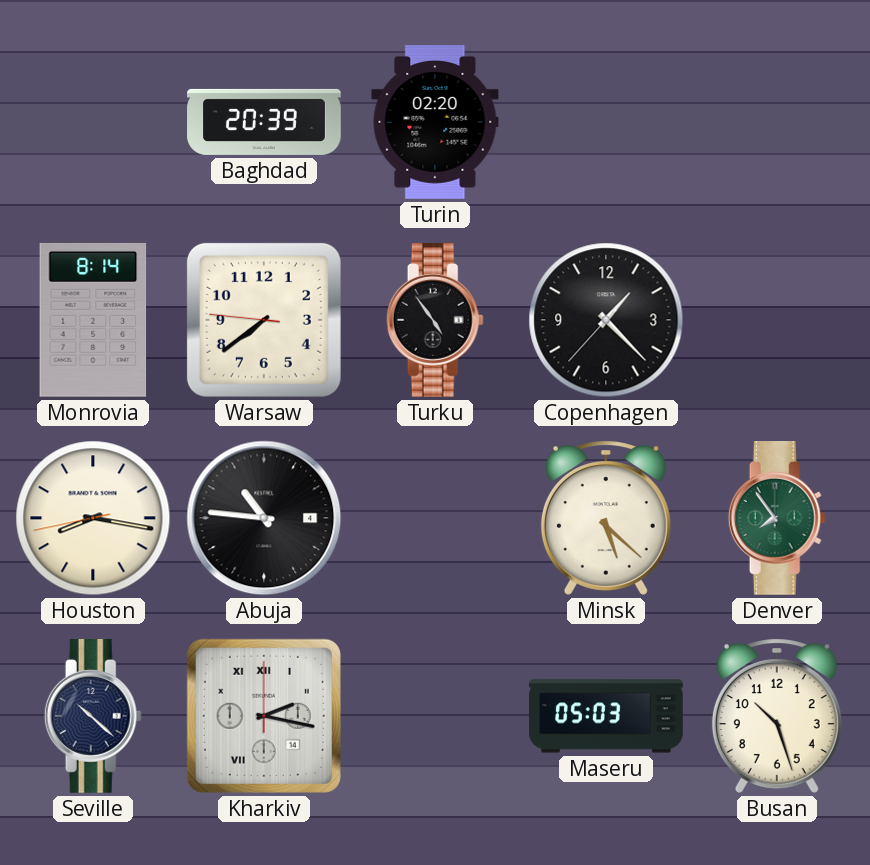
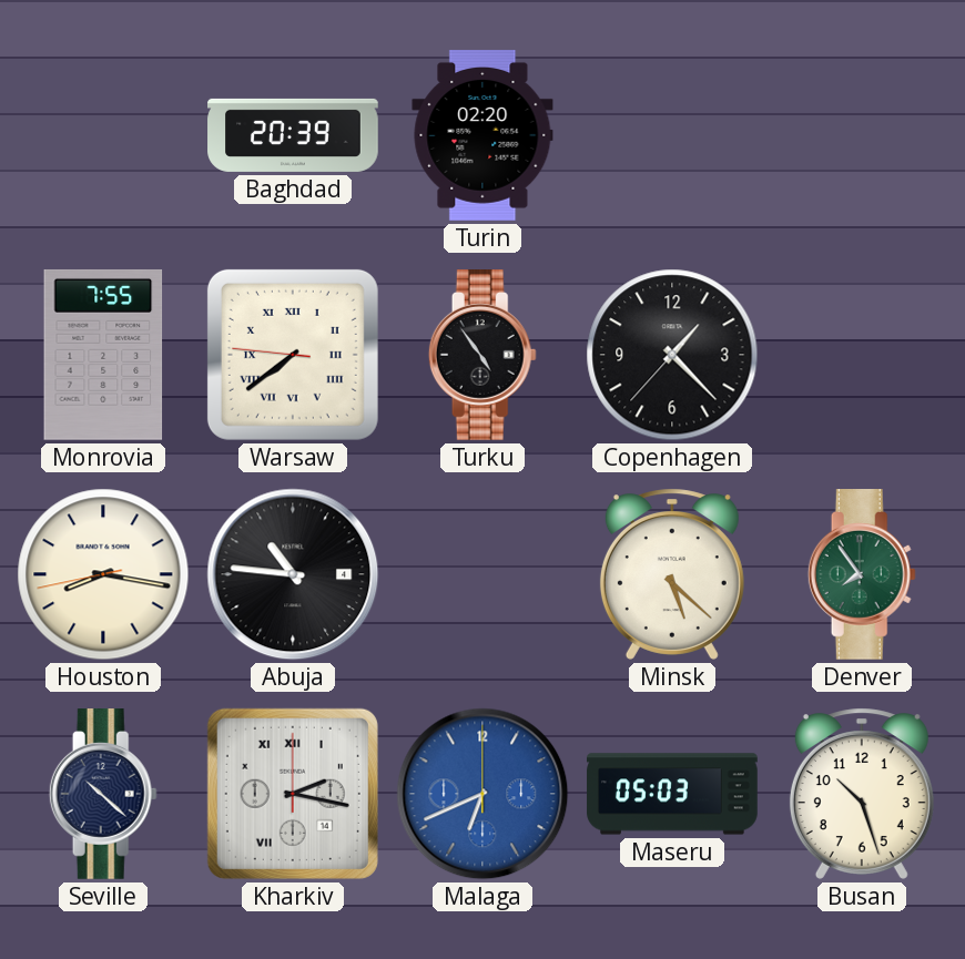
Monrovia: 8:14 -> 7:55 (103, 355)
Warsaw numerals: Arabic -> Roman (293, 355)
Malaga: none -> 6:41 (482, 794)
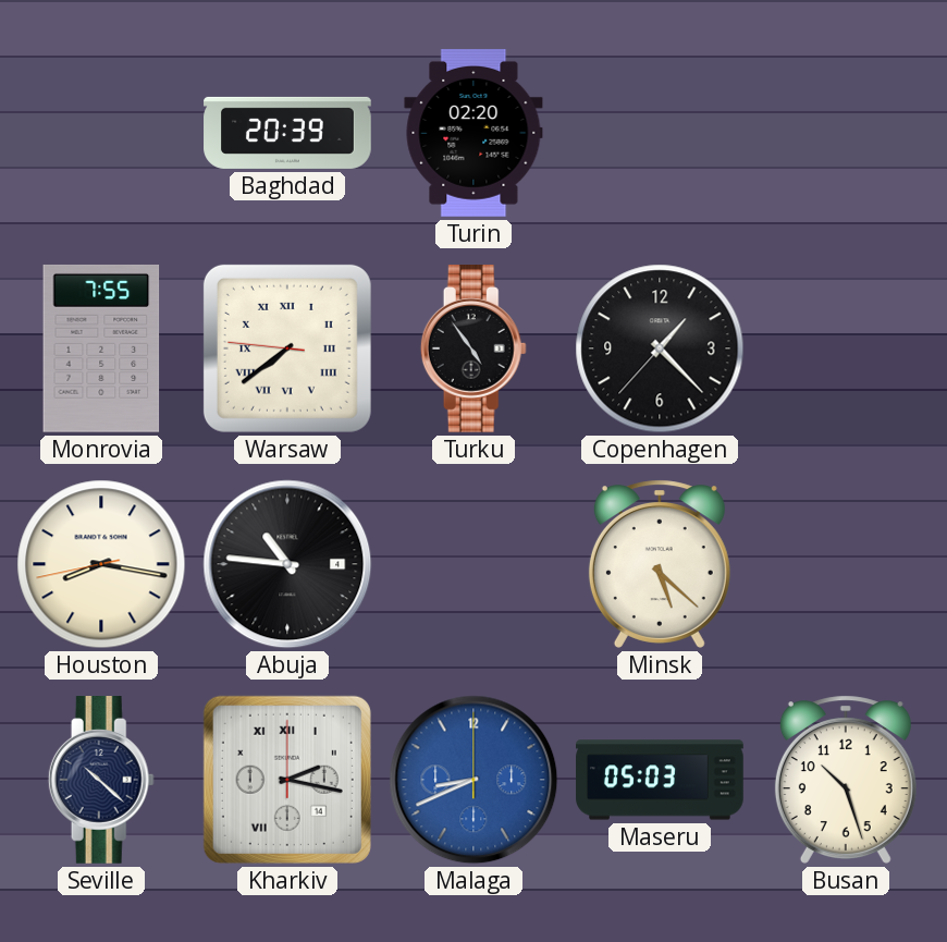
Denver: 7:54 -> none (862, 575)
Malaga: 6:41 -> 8:41 (473, 780)
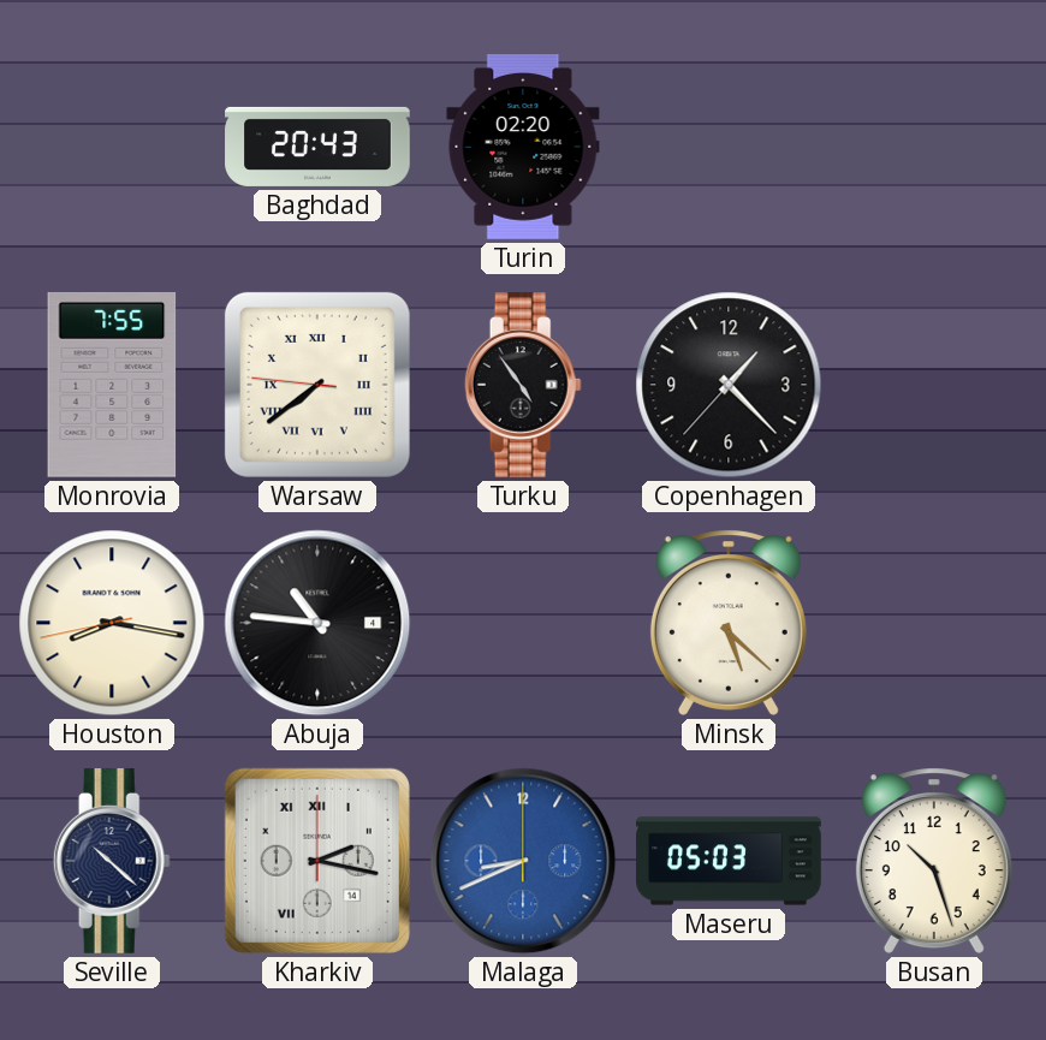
Baghdad: 20:39 -> 20:43 (317, 147)
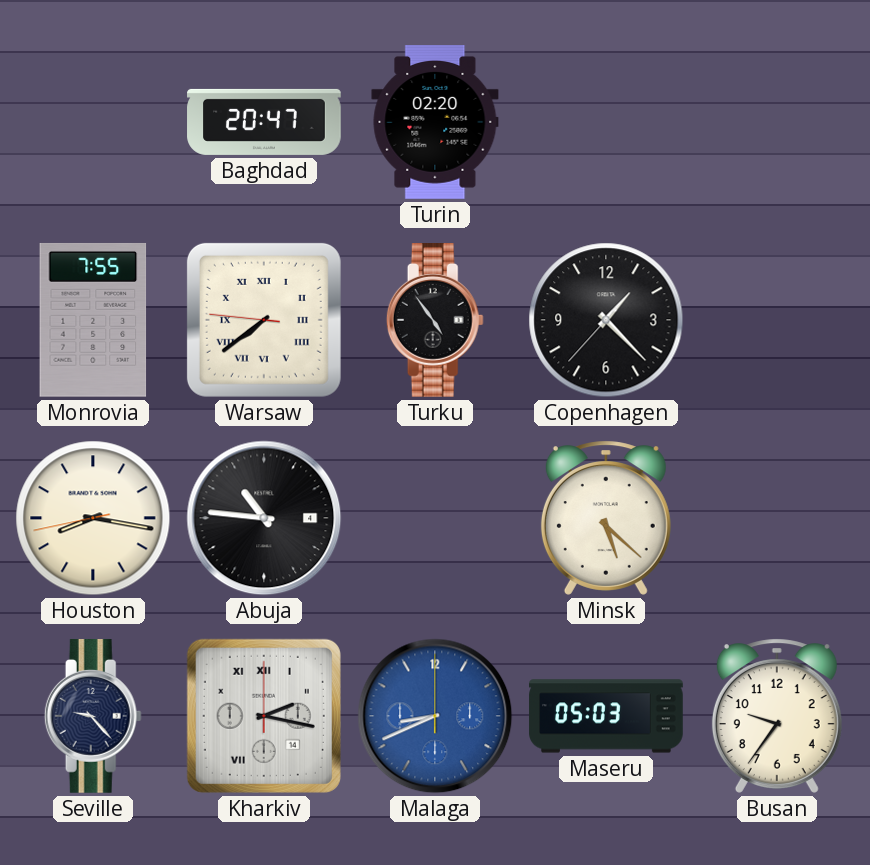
Baghdad: 20:43 -> 20:47 (264, 122)
Seville: 10:22 -> 9:23 (93, 717)
Busan: 10:27 -> 9:36 (777, 716)
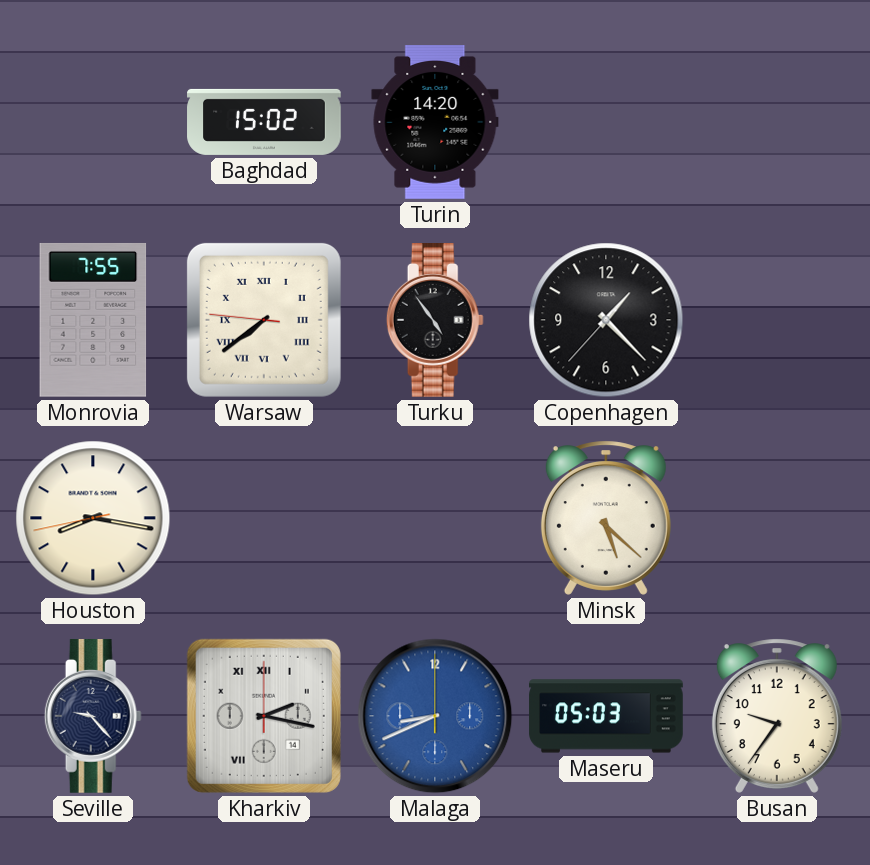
Baghdad: 20:47 -> 15:02 (264, 122)
Turin: 02:20 -> 14:20 (435, 123)
Abuja: 10:46 -> none (264, 518)
